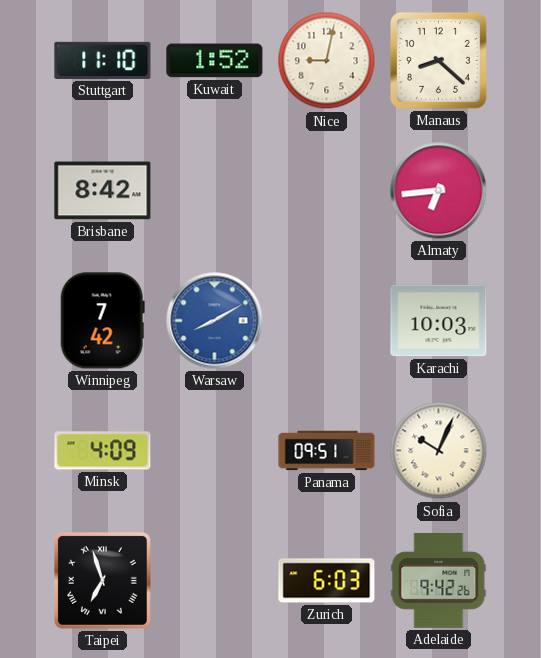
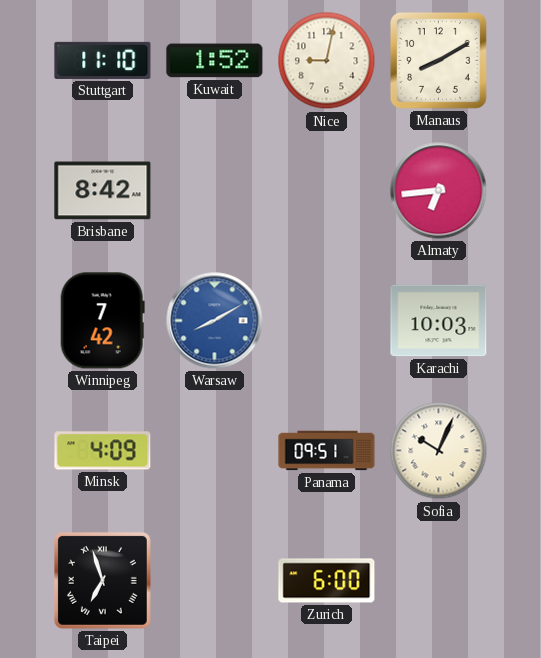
Manaus: 8:22 -> 8:10 (438, 60)
Zurich: 6:03 -> 6:00 (327, 581)
Adelaide: 9:42 -> none (439, 580)
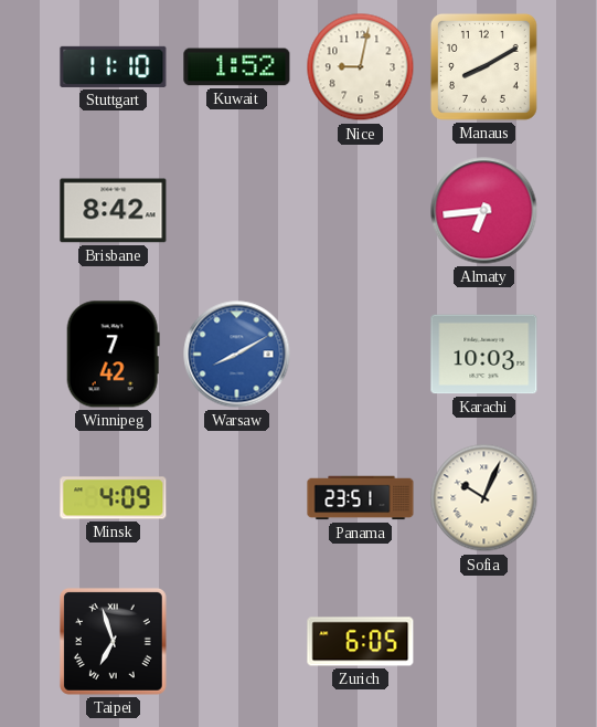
Panama: 09:51 -> 23:51 (361, 498)
Zurich: 6:00 -> 6:05 (361, 642)
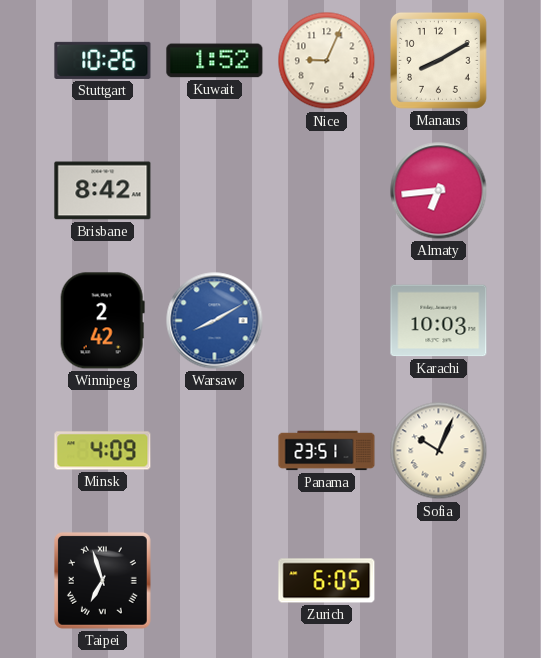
Stuttgart: 11:10 -> 10:26 (103, 60)
Nice: 9:02 -> 9:04 (327, 61)
Winnipeg: 7:42 -> 2:42 (102, 321)
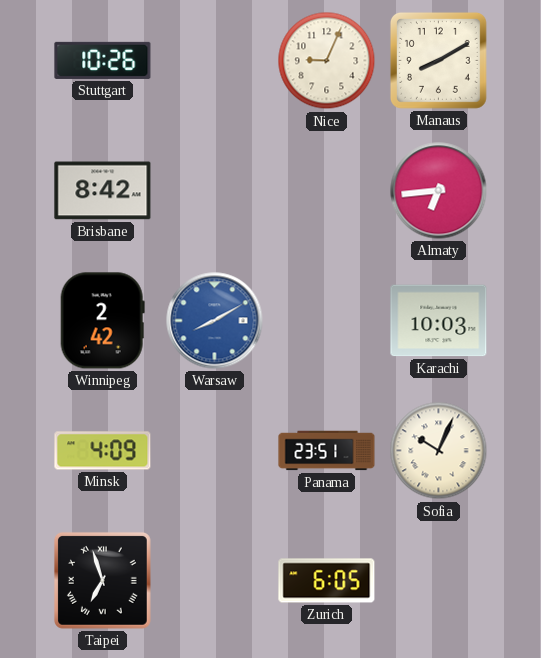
Kuwait: 1:52 -> none (215, 61)
